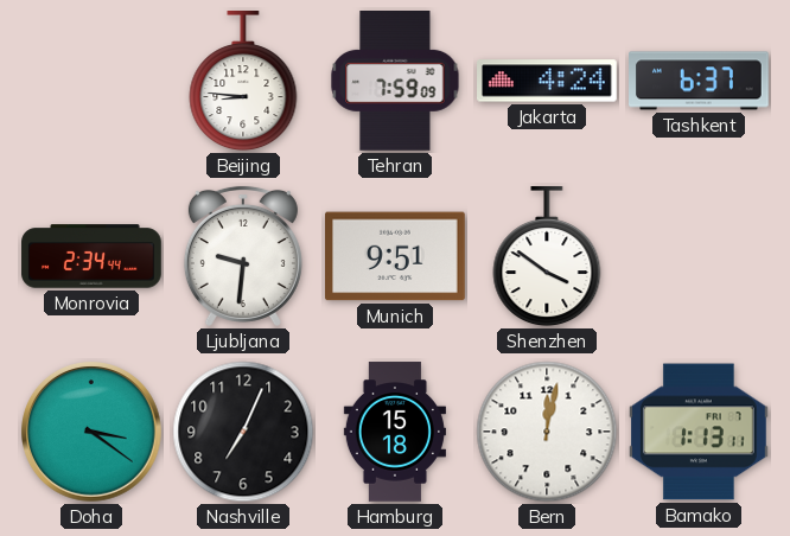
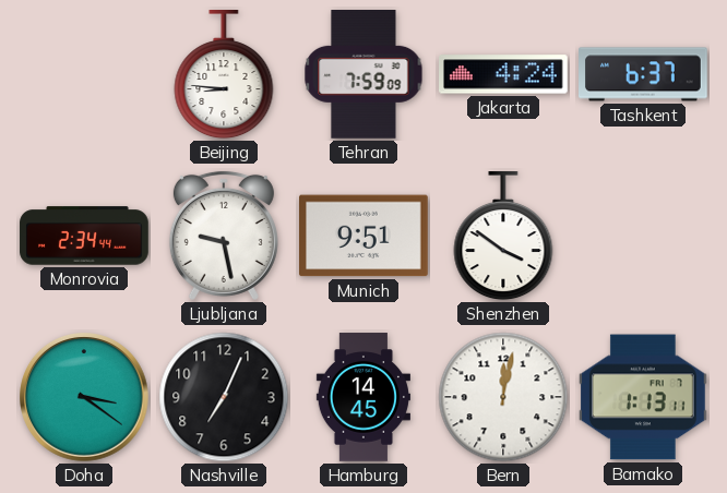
Ljubljana: 9:31 -> 9:28 (224, 236)
Hamburg: 15:18 -> 14:45 (364, 397)
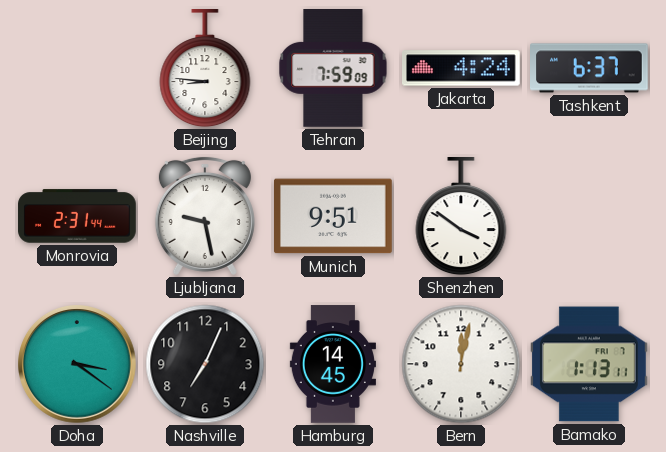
Monrovia: 2:34 -> 2:31 (77, 216)
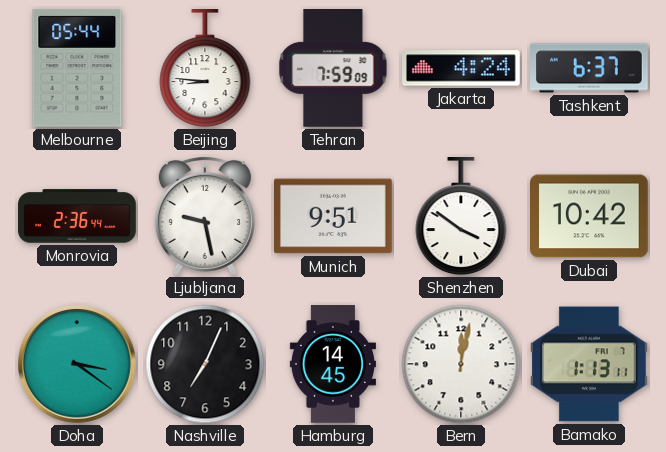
Melbourne: none -> 05:44 (77, 68)
Monrovia: 2:31 -> 2:36 (77, 216)
Dubai: none -> 10:42 (590, 216)
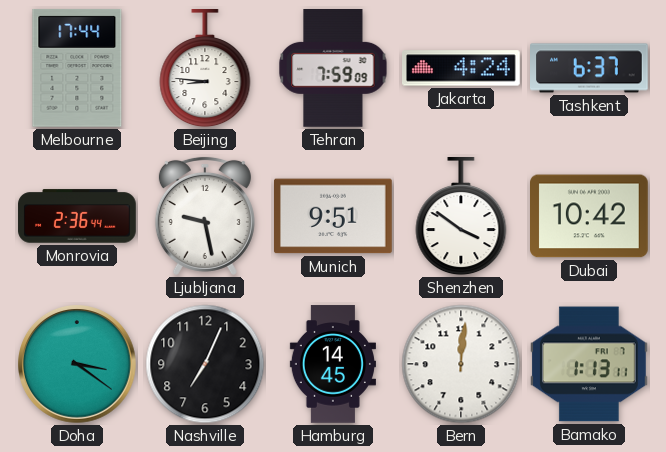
Melbourne: 05:44 -> 17:44 (77, 68)
Bern: 12:02 -> 12:01 (461, 364)
